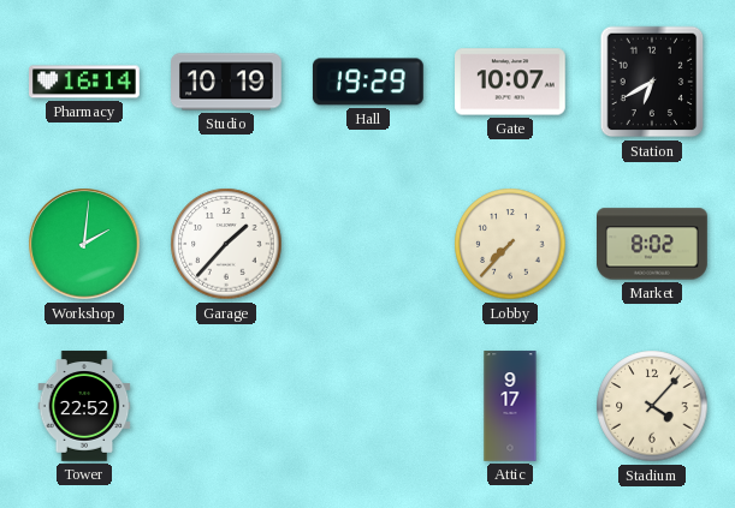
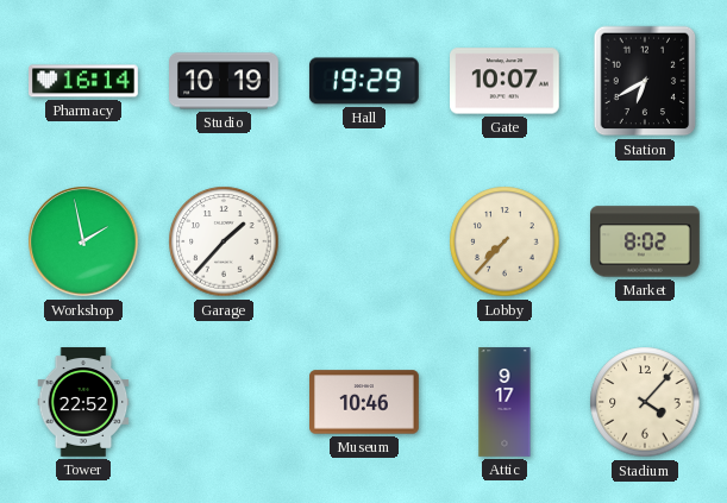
Workshop: 2:01 -> 1:58 (83, 241)
Museum: none -> 10:46 (365, 402)
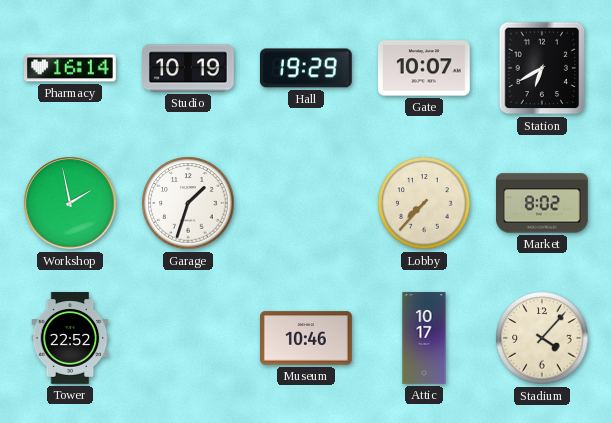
Garage: 1:37 -> 1:33 (188, 203)
Attic: 9:17 -> 10:17 (424, 338)
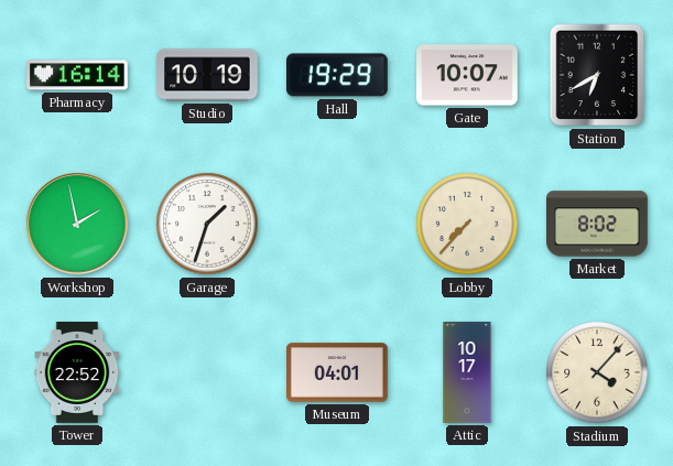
Museum: 10:46 -> 04:01 (338, 372)
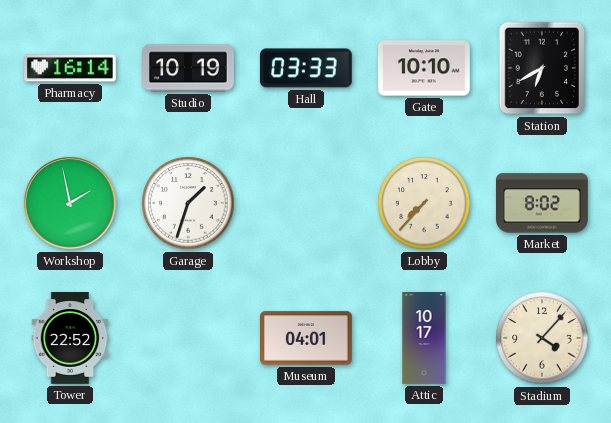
Hall: 19:29 -> 03:33 (306, 68)
Gate: 10:07 -> 10:10 (425, 68)
